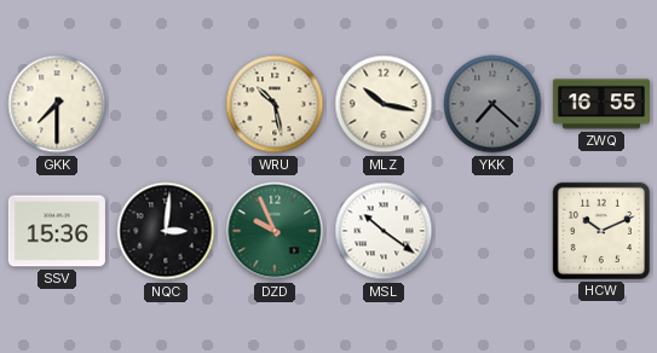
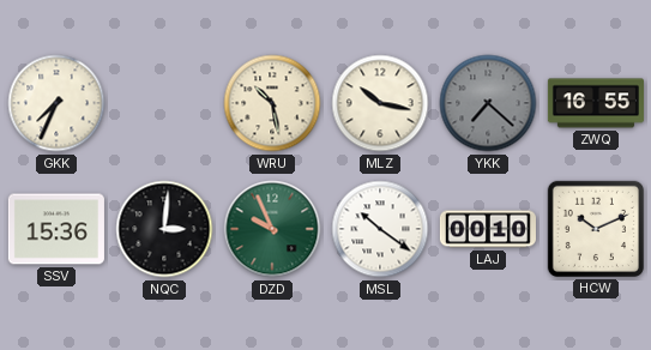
GKK: 7:30 -> 7:34 (56, 103)
LAJ: none -> 00:10 (488, 229)
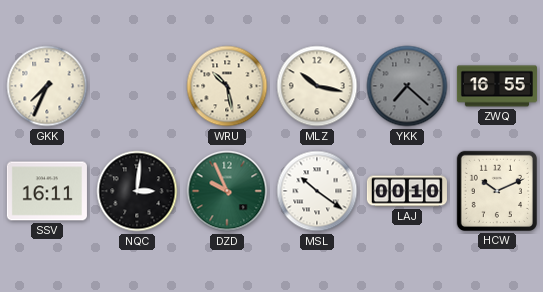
SSV: 15:36 -> 16:11 (47, 191)
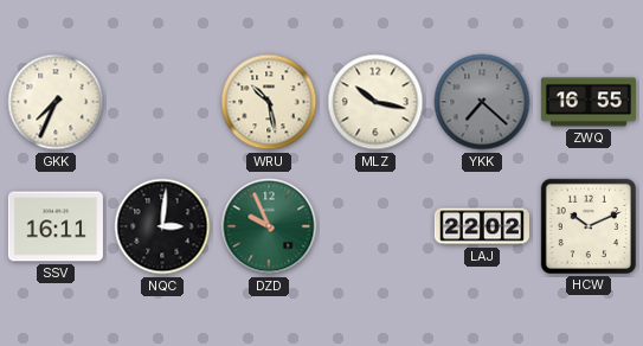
MSL: 10:21 -> none (317, 191)
LAJ: 00:10 -> 22:02 (482, 226)
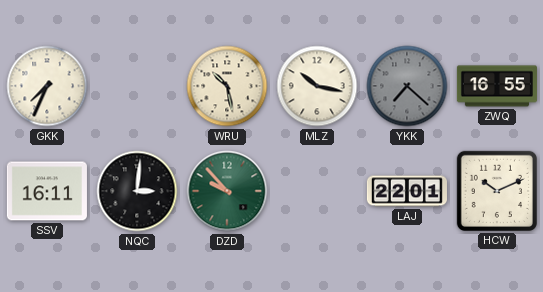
DZD: 9:56 -> 9:53 (227, 191)
LAJ: 22:02 -> 22:01 (407, 191)
